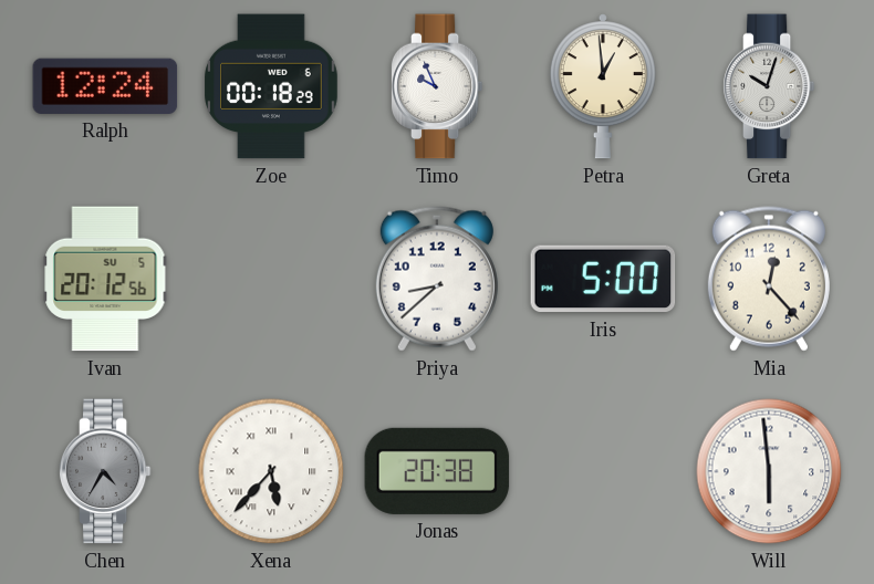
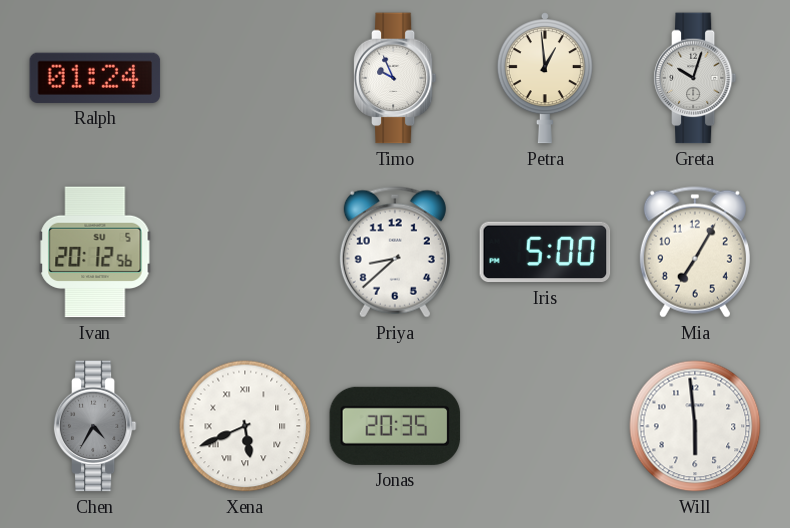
Ralph: 12:24 -> 01:24 (95, 78)
Zoe: 00:18 -> none (271, 86)
Mia: 12:23 -> 7:05 (695, 252)
Xena: 5:37 -> 5:41 (245, 426)
Jonas: 20:38 -> 20:35 (395, 426)
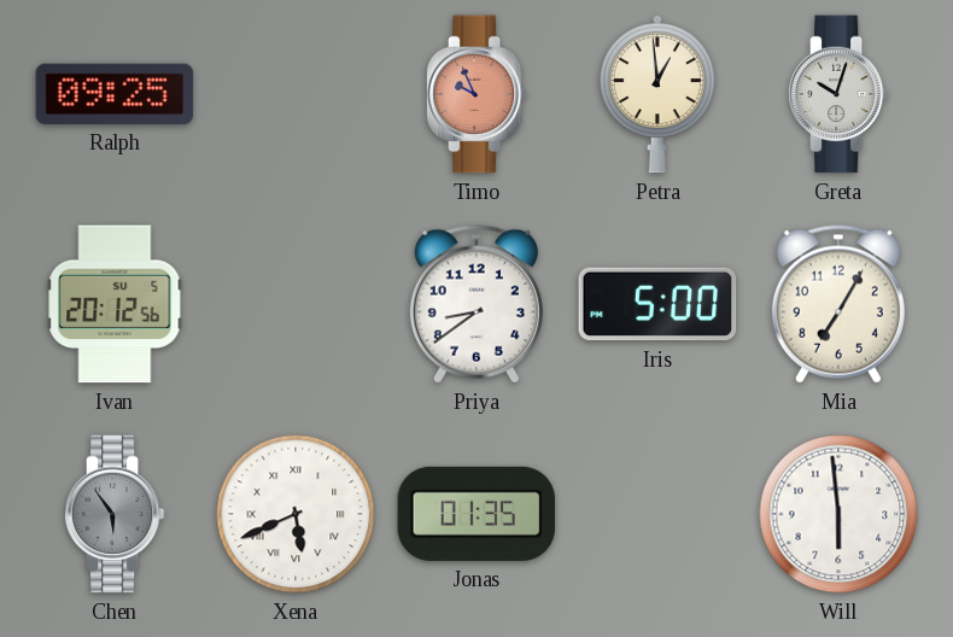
Ralph: 01:24 -> 09:25 (115, 94)
Timo dial: white -> salmon (476, 94)
Priya: 8:38 -> 8:39 (476, 304)
Chen: 4:35 -> 5:54 (115, 514)
Jonas: 20:35 -> 01:35 (476, 514)
